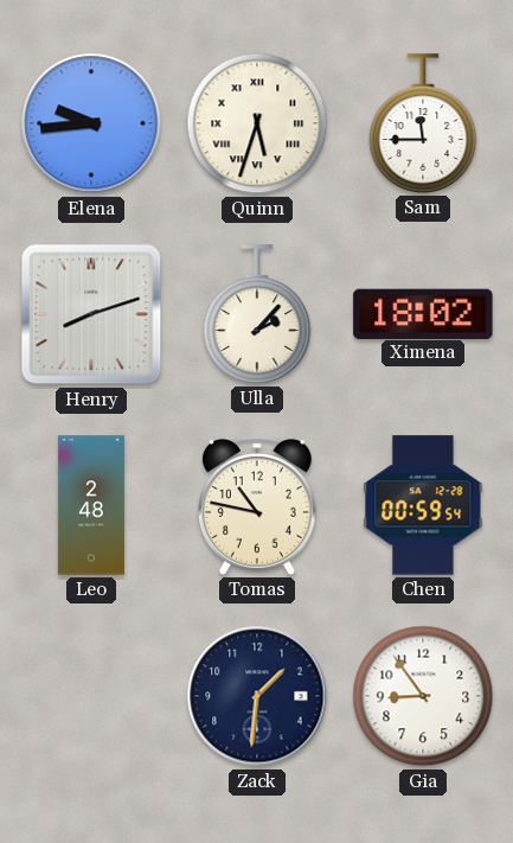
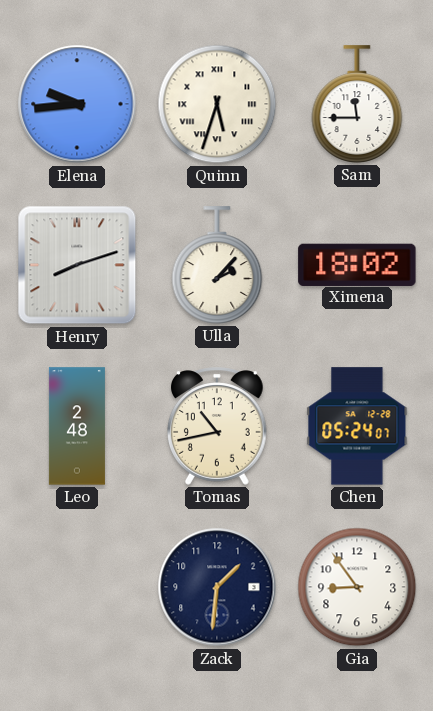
Tomas: 10:47 -> 10:43 (218, 426)
Chen: 00:59 -> 05:24 (357, 426)
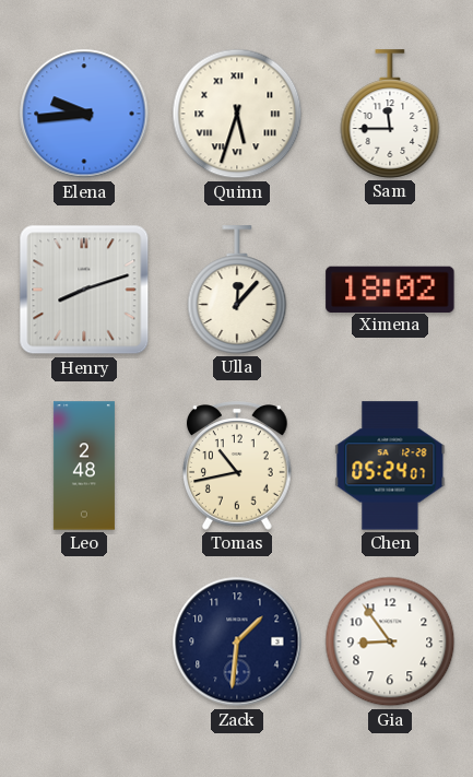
Ulla: 2:07 -> 12:07 (237, 290)
